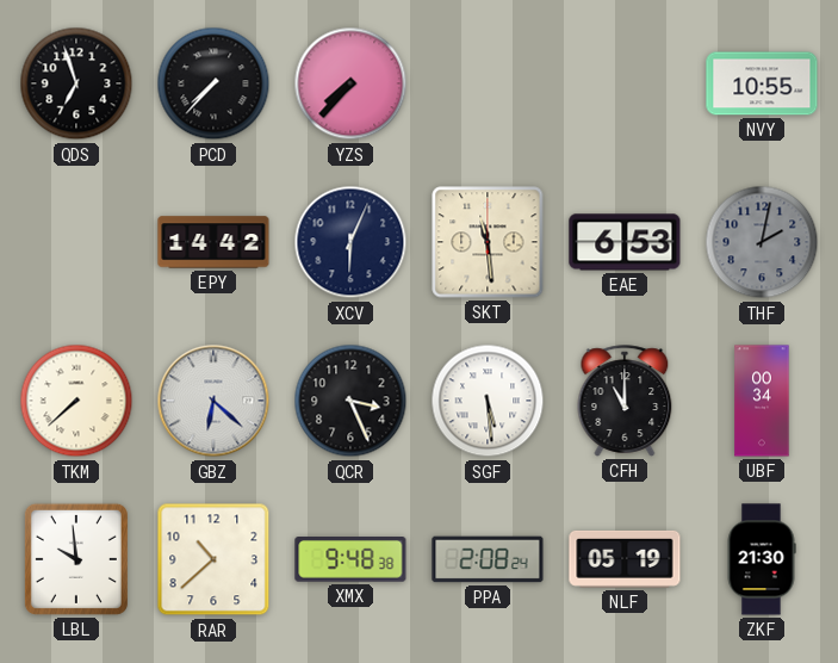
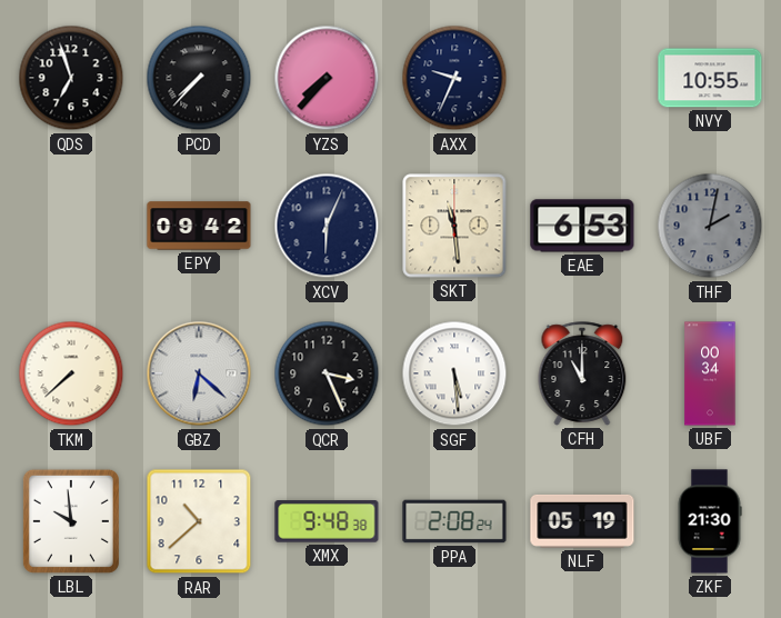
AXX: none -> 9:34 (454, 78)
EPY: 14:42 -> 09:42 (199, 226)
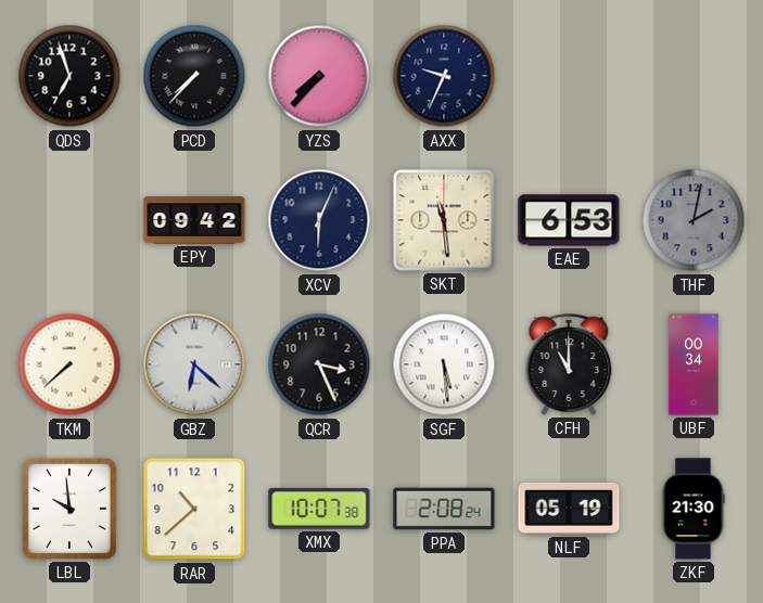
NVY: 10:55 -> none (710, 78)
XMX: 9:48 -> 10:07 (319, 509)
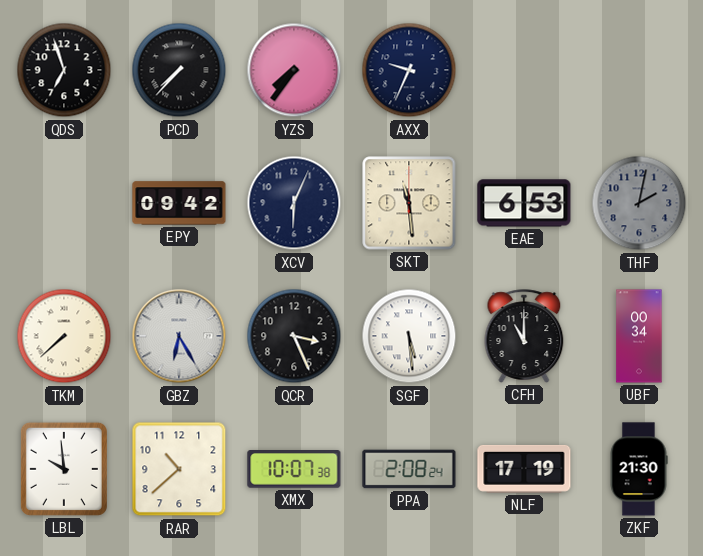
YZS: 7:37 -> 7:36 (294, 70)
GBZ: 6:22 -> 6:25 (179, 336)
NLF: 05:19 -> 17:19 (524, 469)
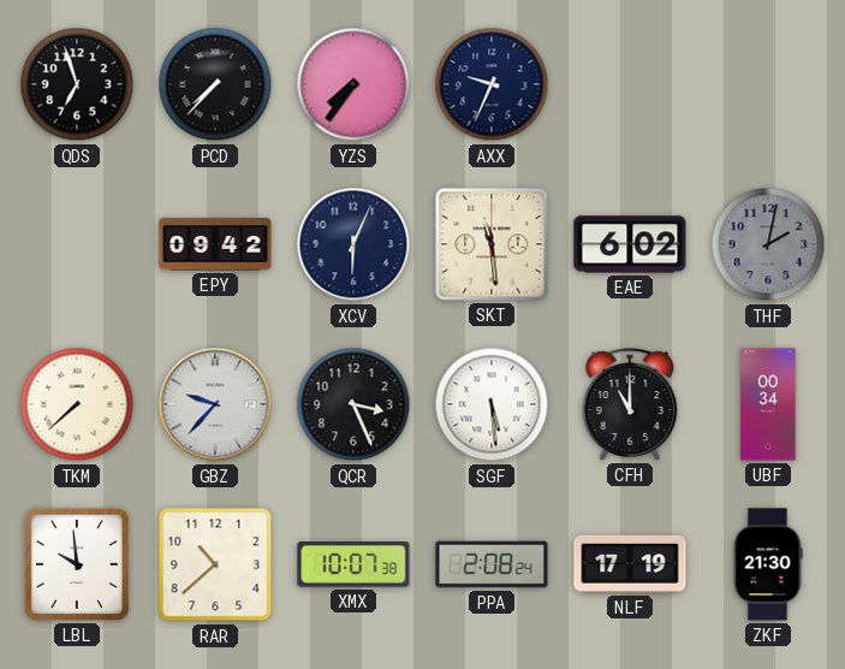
EAE: 6:53 -> 6:02 (630, 244)
GBZ: 6:25 -> 9:37 (215, 404)
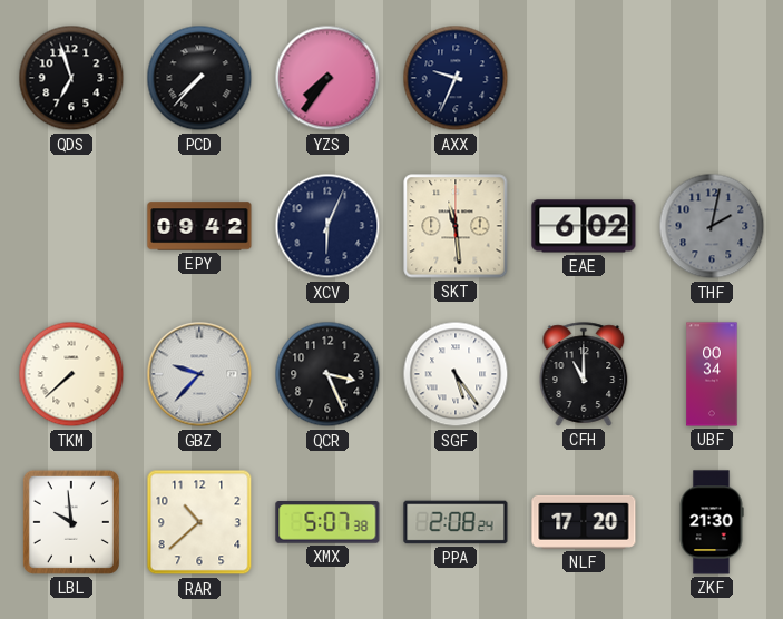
SGF: 5:29 -> 5:24 (456, 374)
XMX: 10:07 -> 5:07 (327, 522)
NLF: 17:19 -> 17:20 (584, 522)
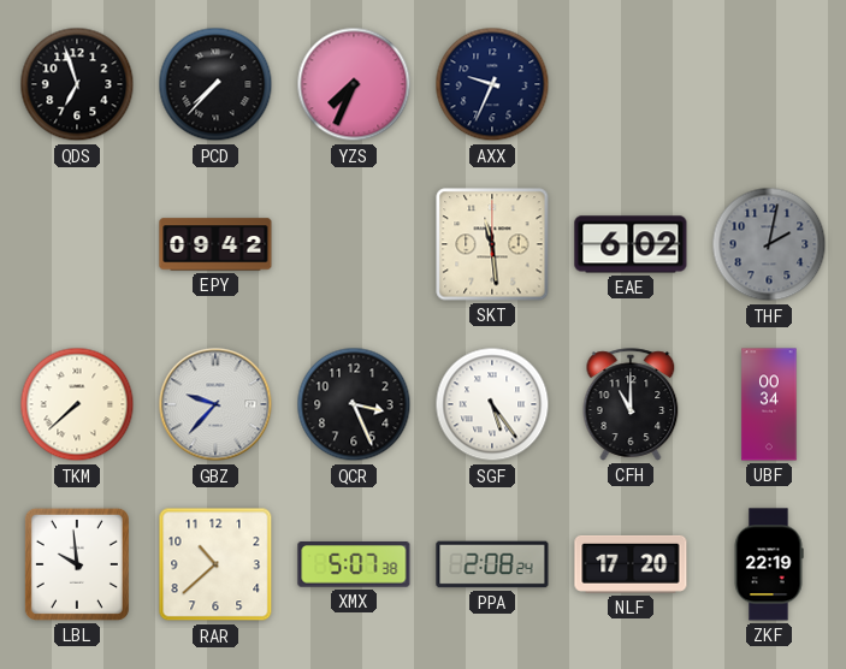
YZS: 7:36 -> 7:34 (354, 84)
XCV: 6:04 -> none (327, 226)
ZKF: 21:30 -> 22:19 (769, 564)
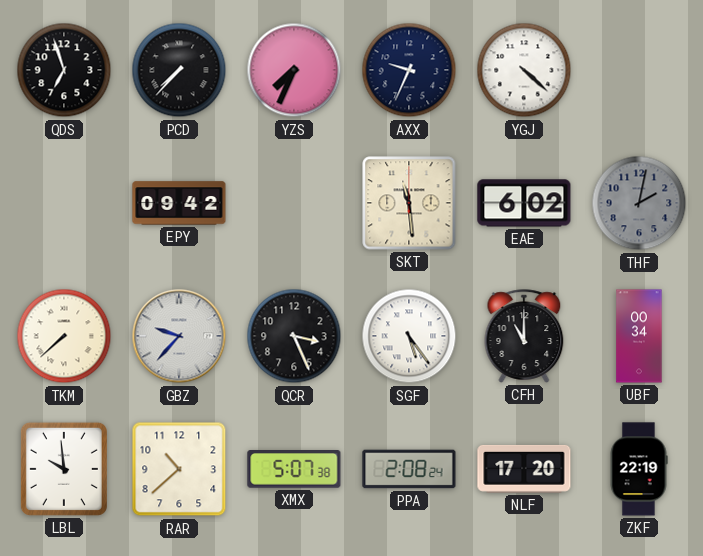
YGJ: none -> 4:22 (524, 70)
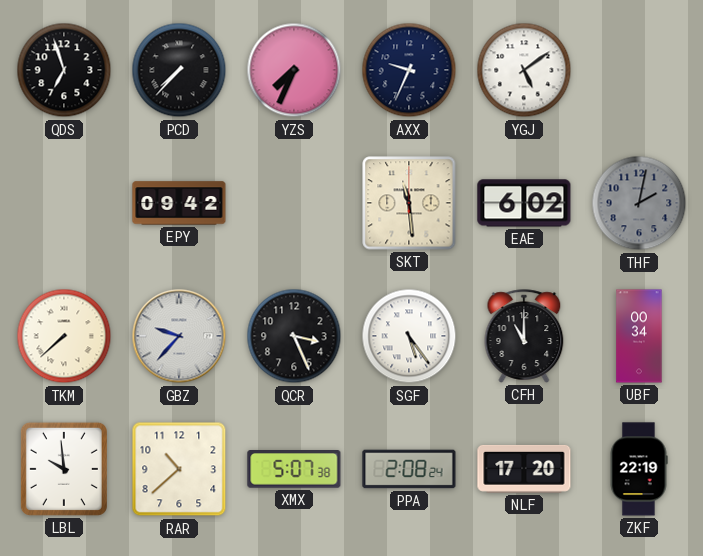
YGJ: 4:22 -> 5:09 (524, 70)
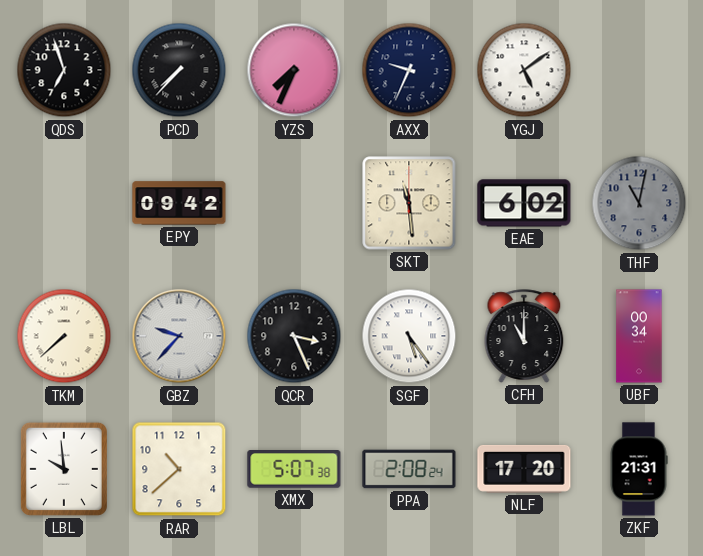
THF: 2:02 -> 11:02 (639, 203)
ZKF: 22:19 -> 21:31 (639, 469)
